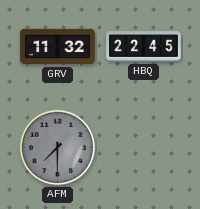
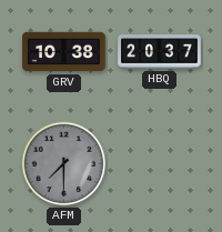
GRV: 11:32 -> 10:38 (64, 52)
HBQ: 22:45 -> 20:37 (160, 52)
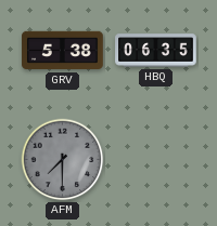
GRV: 10:38 -> 5:38 (63, 51)
HBQ: 20:37 -> 06:35 (156, 51)
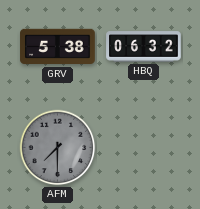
HBQ: 06:35 -> 06:32 (144, 47)
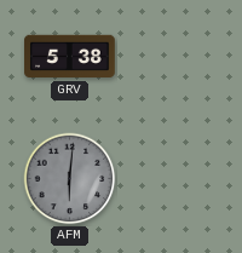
HBQ: 06:32 -> none (144, 47)
AFM: 7:30 -> 6:01 (70, 179)
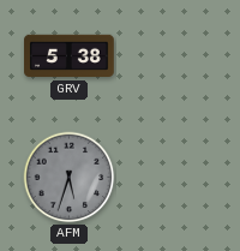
AFM: 6:01 -> 5:33 (70, 178)
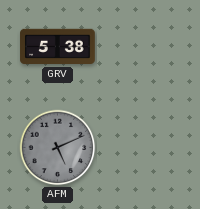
AFM: 5:33 -> 5:11 (58, 148)
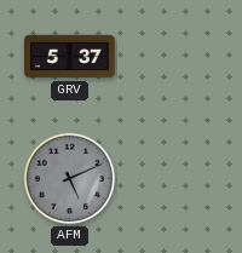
GRV: 5:38 -> 5:37 (70, 57)
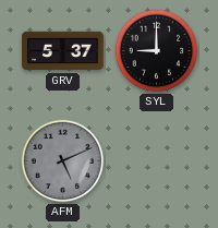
SYL: none -> 9:00 (157, 51)
